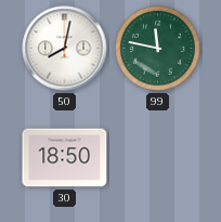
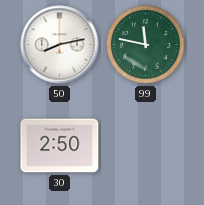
50: 8:02 -> 8:13 (60, 45)
30: 18:50 -> 2:50 (60, 146)
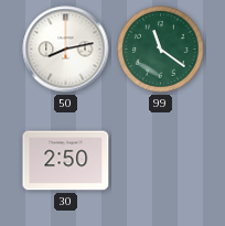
99: 11:47 -> 11:21 (161, 50)
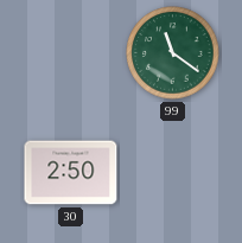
50: 8:13 -> none (66, 50)
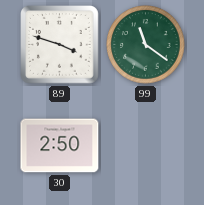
89: none -> 3:48 (60, 45)
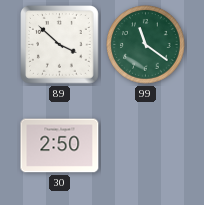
89: 3:48 -> 3:52 (60, 45)
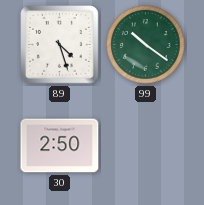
89: 3:52 -> 4:27 (60, 45)
99: 11:21 -> 10:21 (146, 45)
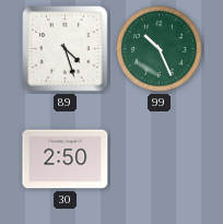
99: 10:21 -> 10:26 (160, 49)
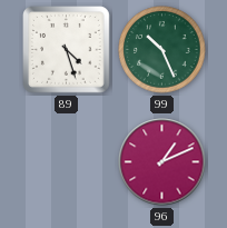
30: 2:50 -> none (66, 160)
96: none -> 1:11 (162, 162)
